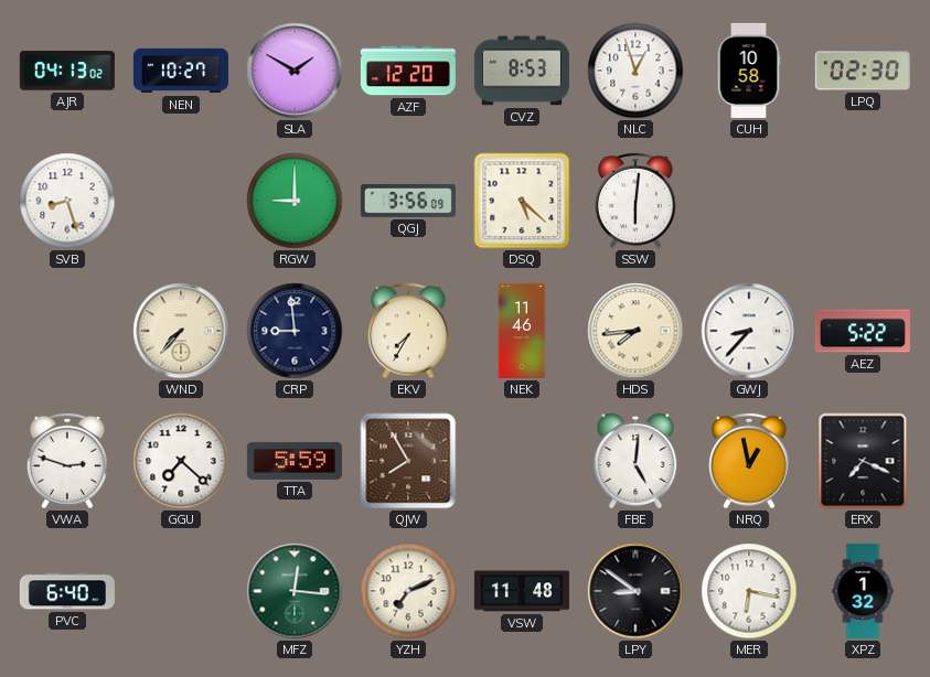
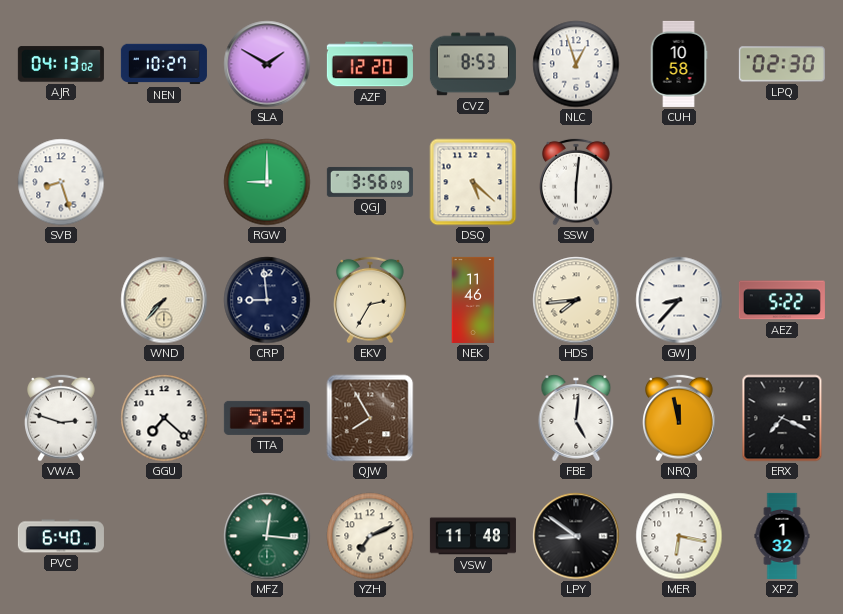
EKV: 7:35 -> 2:35 (370, 300)
NRQ: 12:58 -> 11:58 (679, 418)
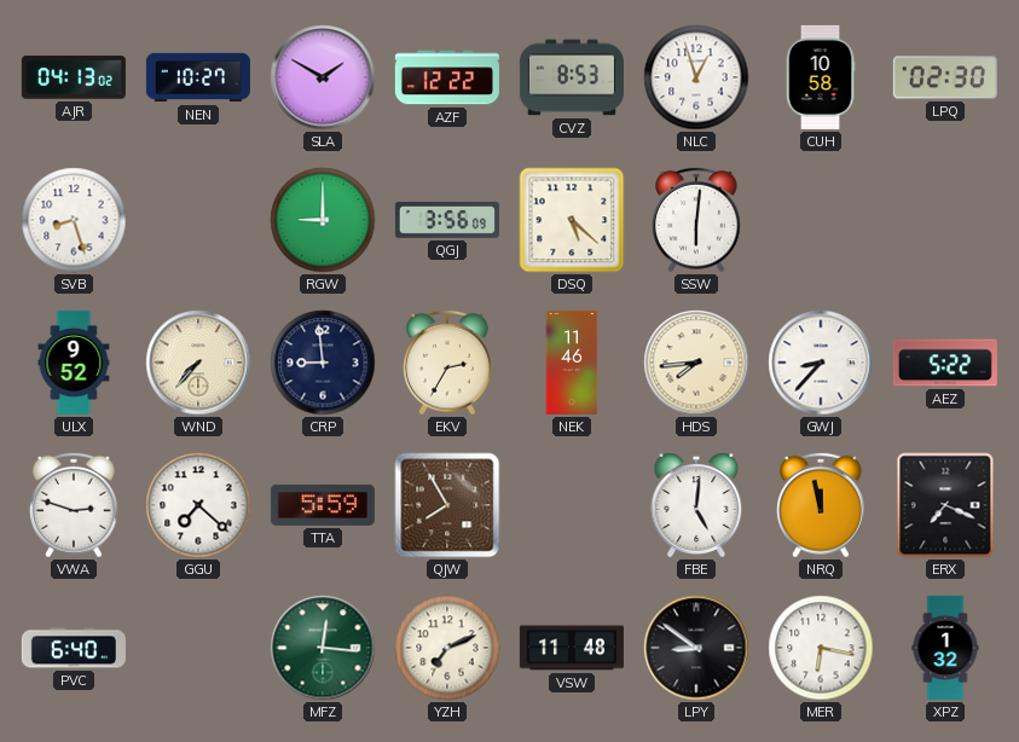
AZF: 12:20 -> 12:22 (447, 77)
ULX: none -> 9:52 (74, 363)
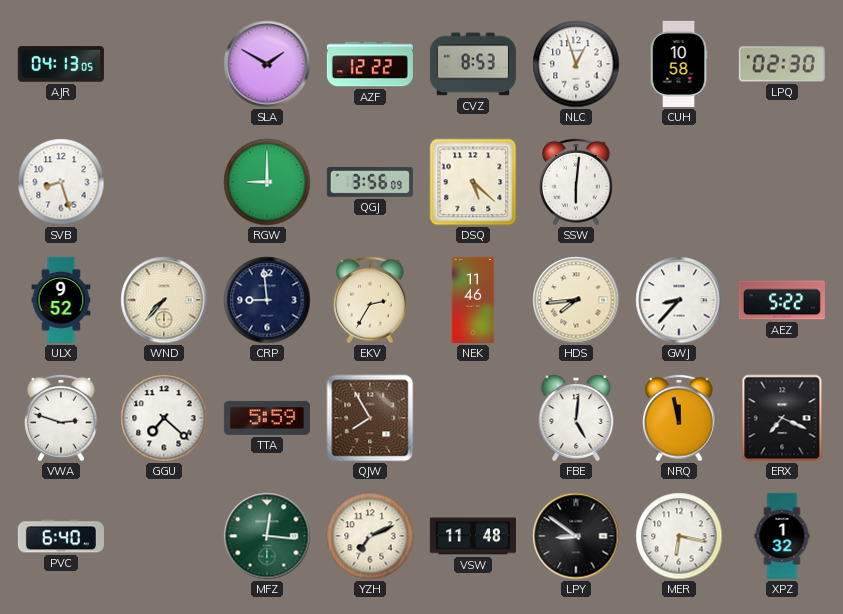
AJR: 04:13:02 -> 04:13:05 (61, 64)
NEN: 10:27 -> none (198, 77)
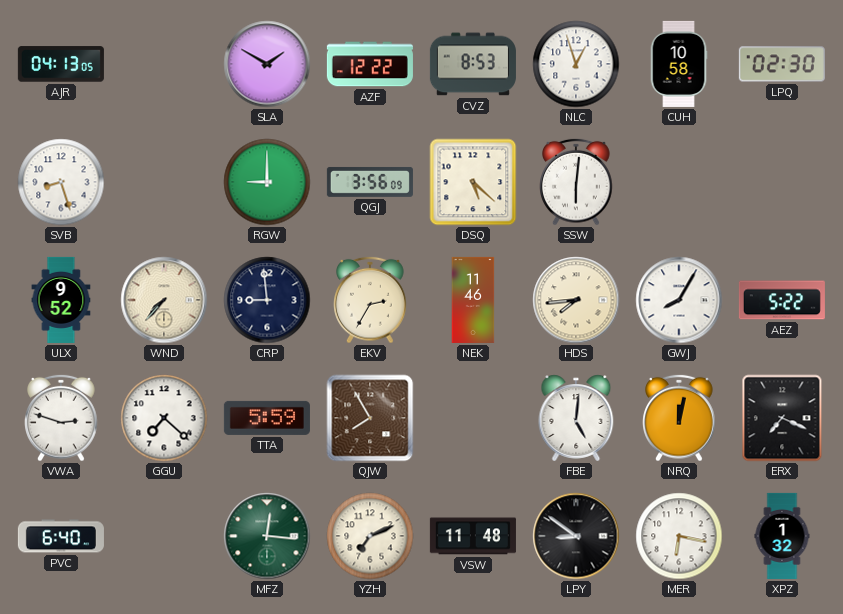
GWJ: 8:37 -> 8:05 (679, 300)
NRQ: 11:58 -> 12:02 (679, 418)
